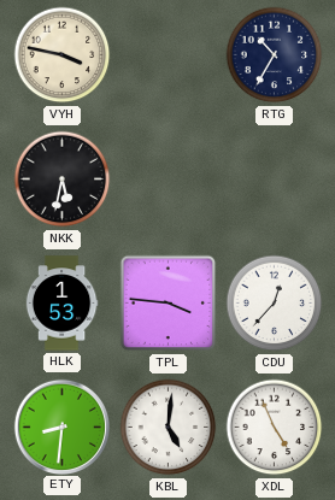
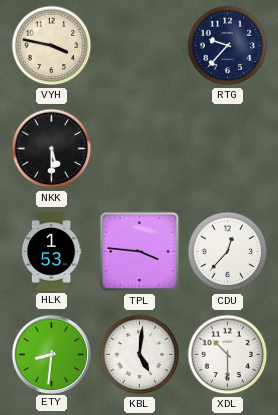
RTG: 10:35 -> 9:37 (228, 46)
NKK: 5:32 -> 5:30 (52, 149)
XDL: 4:56 -> 10:30 (228, 355)
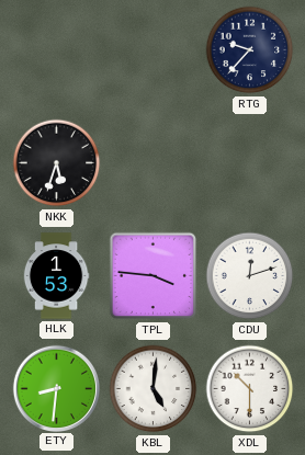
VYH: 3:47 -> none (52, 46)
NKK: 5:30 -> 5:33 (57, 163)
CDU: 12:37 -> 12:12 (250, 276)
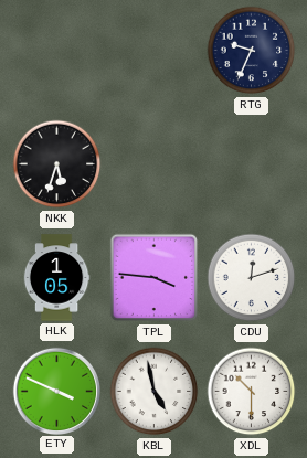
RTG: 9:37 -> 9:34 (252, 51)
HLK: 1:53 -> 1:05 (56, 278)
ETY: 8:31 -> 3:49 (56, 391)
KBL: 5:01 -> 4:58 (155, 392)
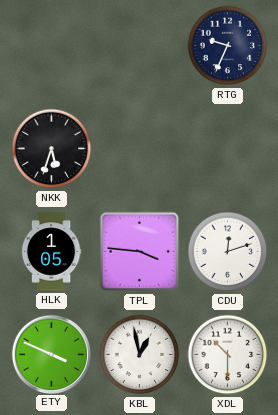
KBL: 4:58 -> 12:58 (140, 355)
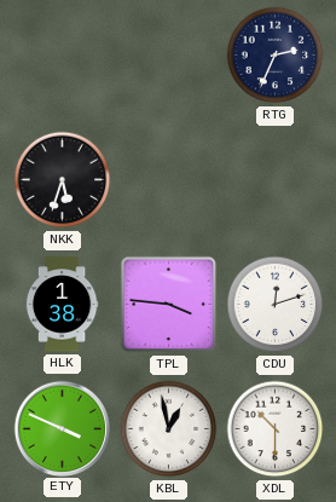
RTG: 9:34 -> 2:34 (276, 56)
HLK: 1:05 -> 1:38 (62, 305)
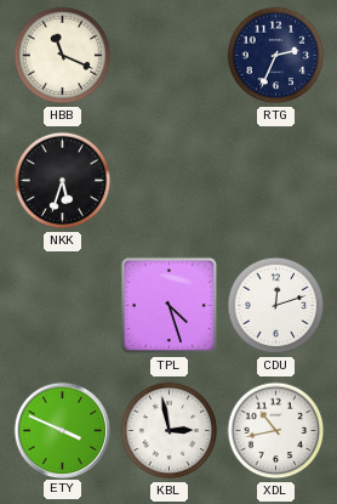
HBB: none -> 11:19 (63, 56)
HLK: 1:38 -> none (62, 305)
TPL: 3:46 -> 4:27 (170, 306)
KBL: 12:58 -> 2:58 (170, 431)
XDL: 10:30 -> 10:43 (276, 431)
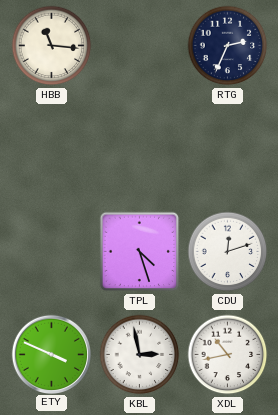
HBB: 11:19 -> 11:16 (52, 46)
NKK: 5:33 -> none (63, 181)
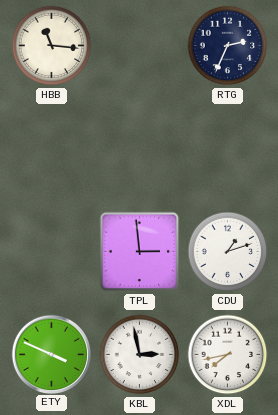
TPL: 4:27 -> 2:59 (140, 252)
CDU: 12:12 -> 1:12 (228, 252)
XDL: 10:43 -> 7:43 (228, 355)
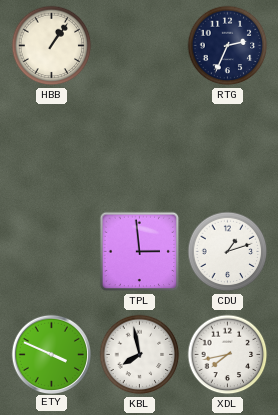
HBB: 11:16 -> 1:06 (52, 46)
KBL: 2:58 -> 7:58 (140, 355)
